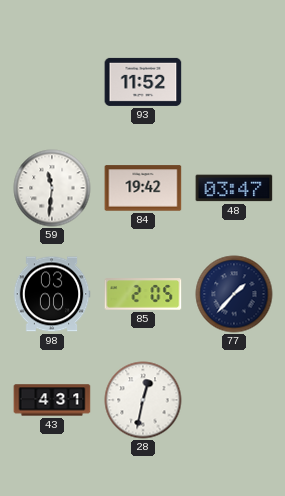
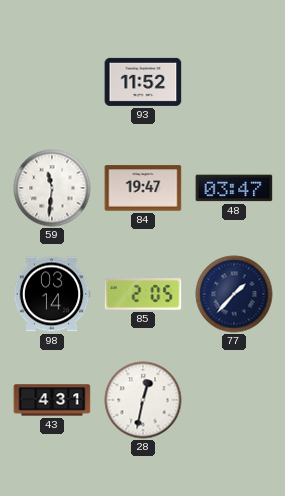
84: 19:42 -> 19:47 (143, 188)
98: 03:00 -> 03:14 (52, 294)
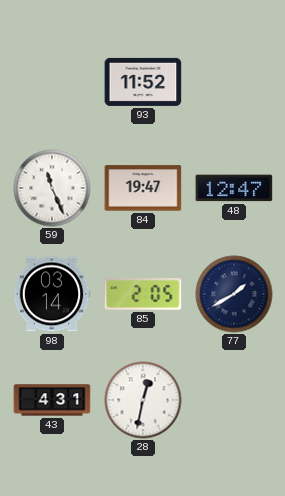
59: 11:31 -> 11:26 (52, 188)
48: 03:47 -> 12:47 (234, 188)
77: 1:37 -> 1:40 (234, 294)
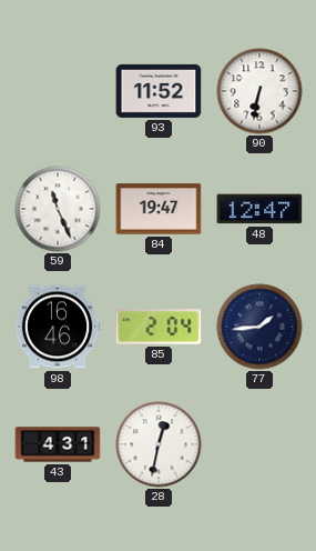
90: none -> 6:32 (259, 91)
98: 03:14 -> 16:46 (58, 327)
85: 2:05 -> 2:04 (159, 327)
77: 1:40 -> 1:44 (259, 327)
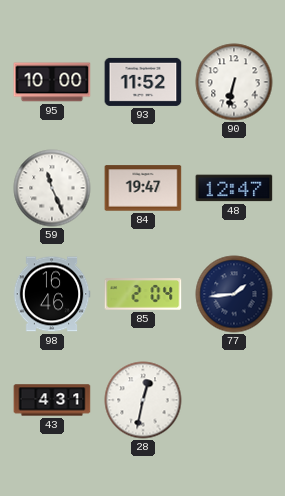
95: none -> 10:00 (52, 82)
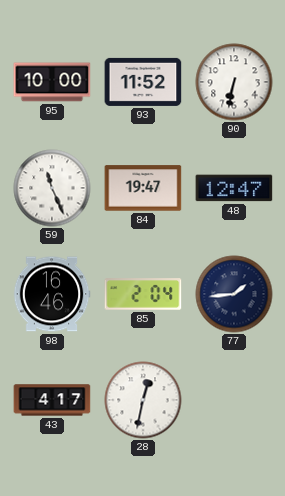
43: 4:31 -> 4:17 (52, 400)
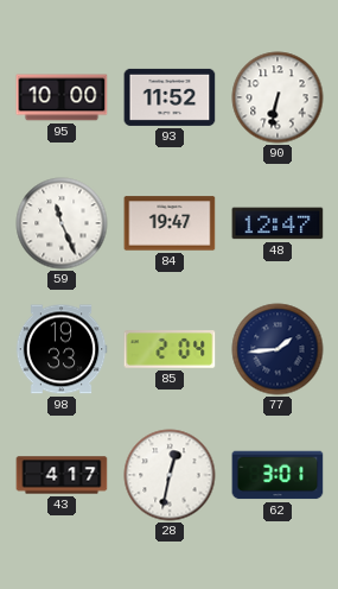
98: 16:46 -> 19:33 (62, 349)
62: none -> 3:01 (278, 475)
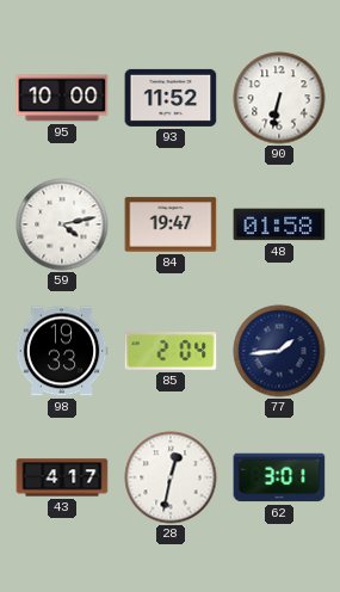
59: 11:26 -> 4:13 (62, 224)
48: 12:47 -> 01:58 (279, 224)
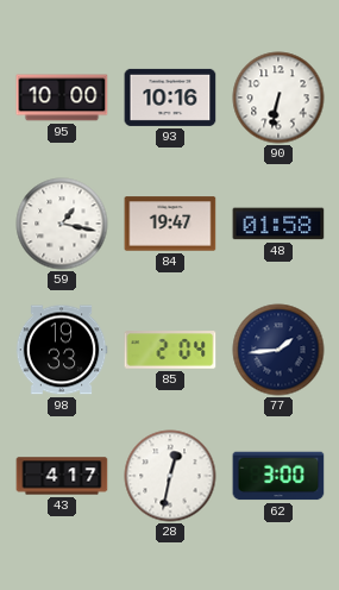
93: 11:52 -> 10:16 (170, 98)
59: 4:13 -> 1:17 (62, 224)
62: 3:01 -> 3:00 (278, 476)
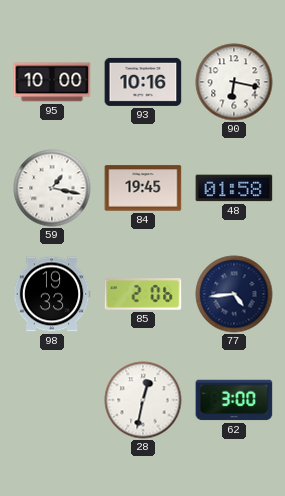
90: 6:32 -> 6:17 (234, 82)
84: 19:47 -> 19:45 (143, 188)
85: 2:04 -> 2:06 (143, 294)
77: 1:44 -> 4:44 (234, 294)
43: 4:17 -> none (62, 476)
